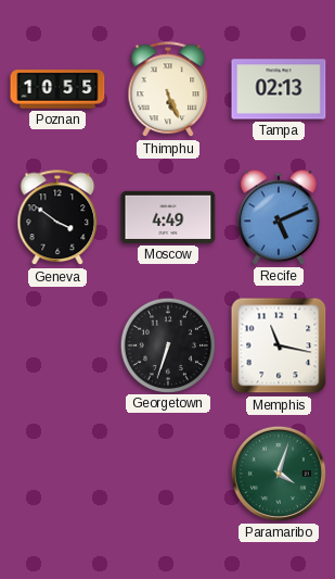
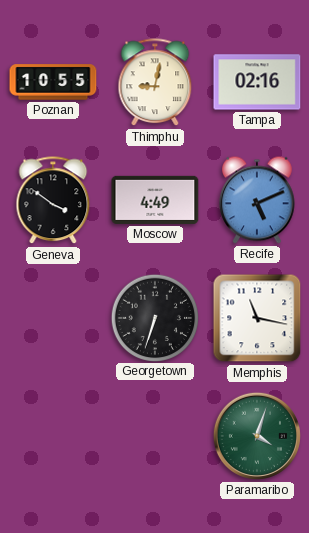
Thimphu: 5:26 -> 9:02 (155, 83)
Tampa: 02:13 -> 02:16 (257, 82)
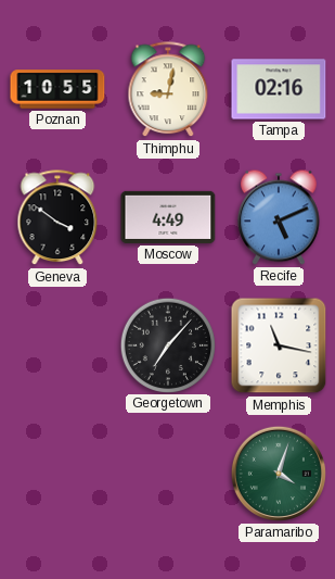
Georgetown: 6:33 -> 7:07 (167, 344)
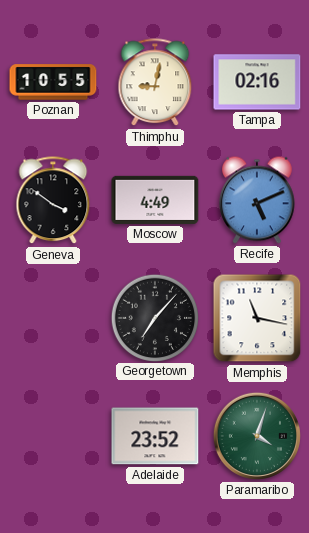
Adelaide: none -> 23:52 (155, 436)
